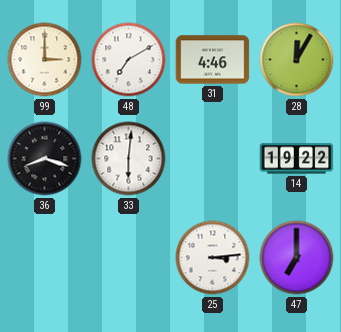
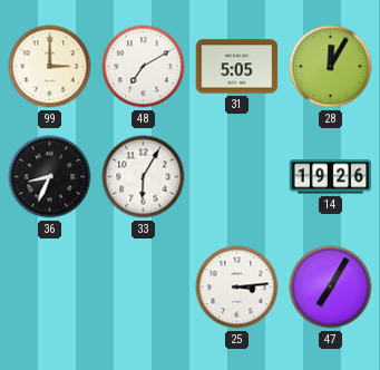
31: 4:46 -> 5:05 (237, 67)
36: 8:18 -> 8:34 (50, 177)
33: 6:01 -> 6:05 (144, 177)
14: 19:22 -> 19:26 (331, 177)
47: 7:00 -> 7:05 (331, 288)
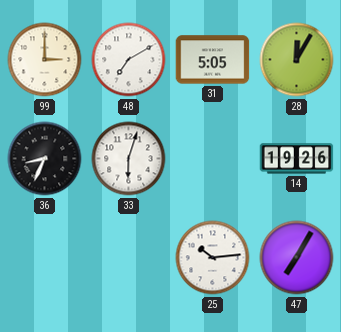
33: 6:05 -> 6:03 (129, 159)
25: 3:14 -> 10:14 (213, 258)
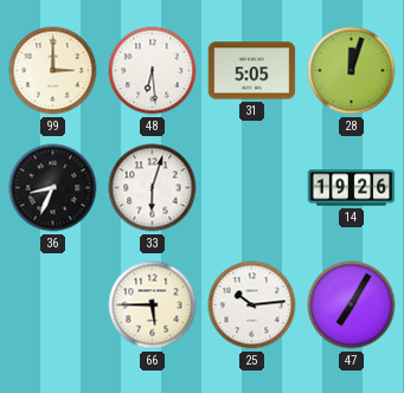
48: 7:10 -> 6:29 (153, 71)
28: 12:05 -> 12:03 (352, 71)
66: none -> 5:45 (153, 305)
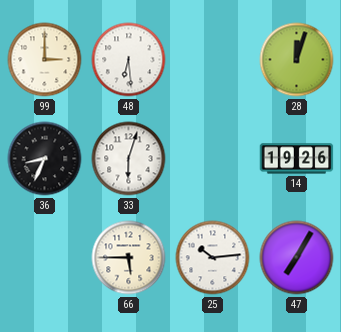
31: 5:05 -> none (252, 71)
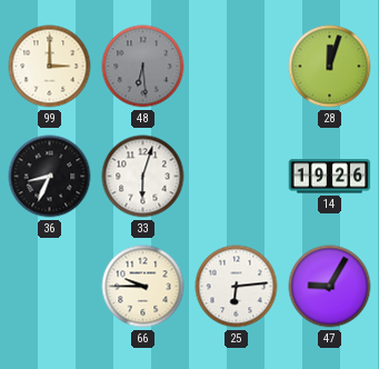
48 dial: white -> grey (143, 67)
66: 5:45 -> 9:45 (143, 287)
25: 10:14 -> 6:14 (237, 287)
47: 7:05 -> 9:05 (330, 287)
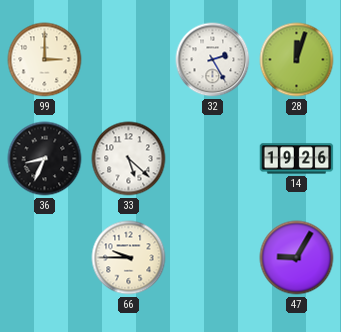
48: 6:29 -> none (143, 67)
32: none -> 2:25 (213, 60)
33: 6:03 -> 5:22 (129, 159)
25: 6:14 -> none (237, 287)
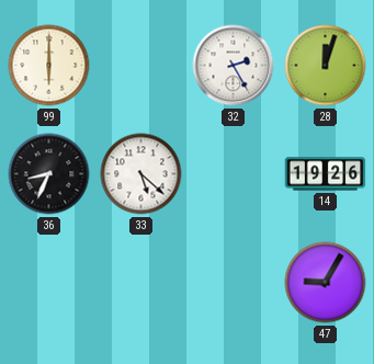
99: 3:00 -> 6:00 (49, 66)
66: 9:45 -> none (129, 258)
